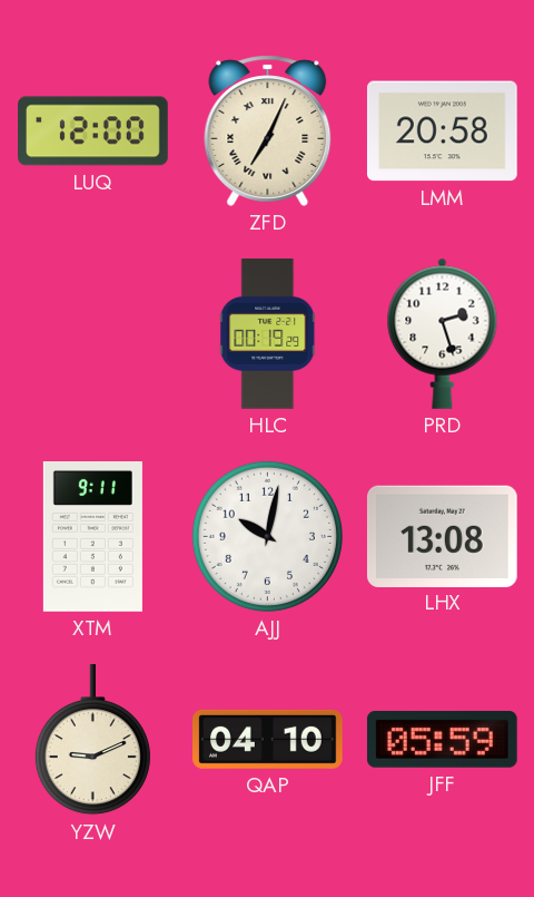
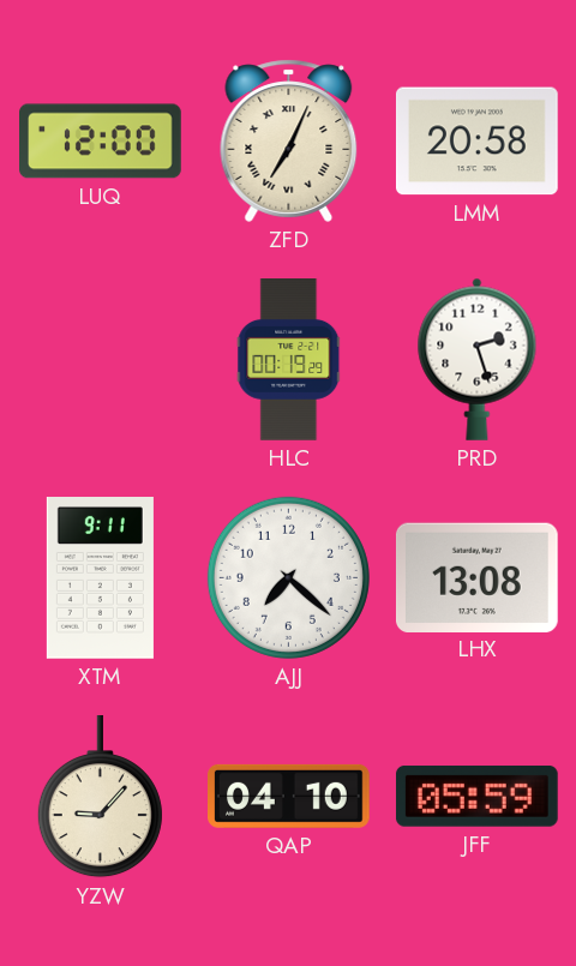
AJJ: 10:02 -> 7:22 (288, 577)
YZW: 9:11 -> 9:07 (100, 798)
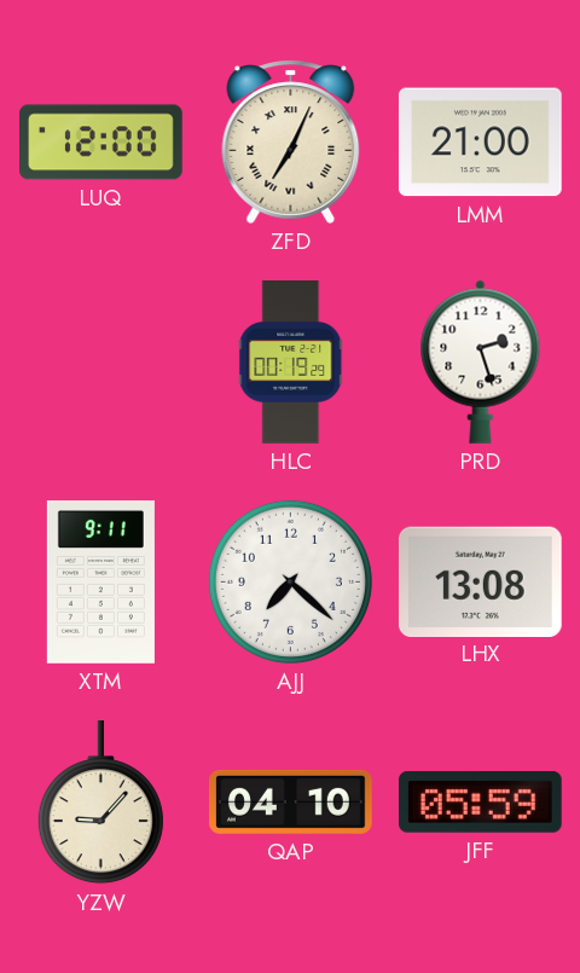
LMM: 20:58 -> 21:00 (480, 143)
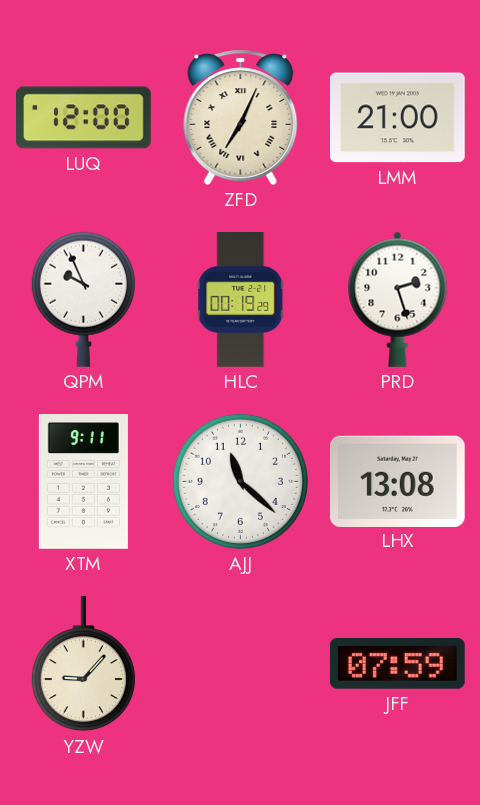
QPM: none -> 9:56 (83, 299)
AJJ: 7:22 -> 11:22 (240, 481)
QAP: 04:10 -> none (291, 801)
JFF: 05:59 -> 07:59 (397, 664)
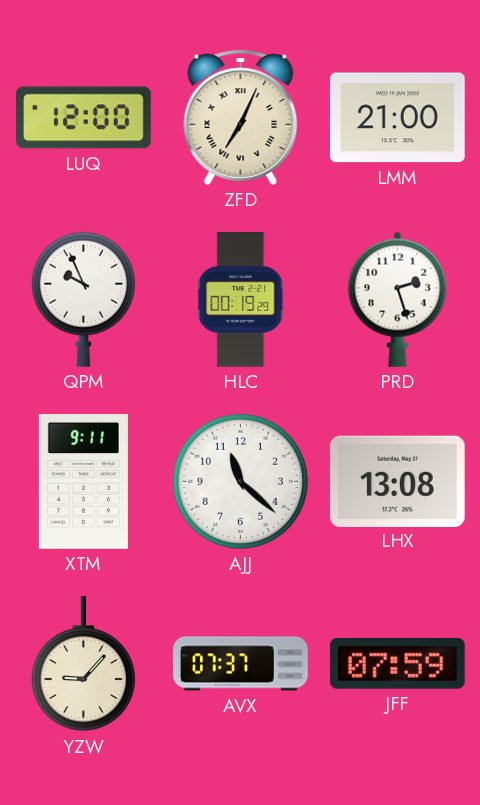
AVX: none -> 07:37 (241, 664)
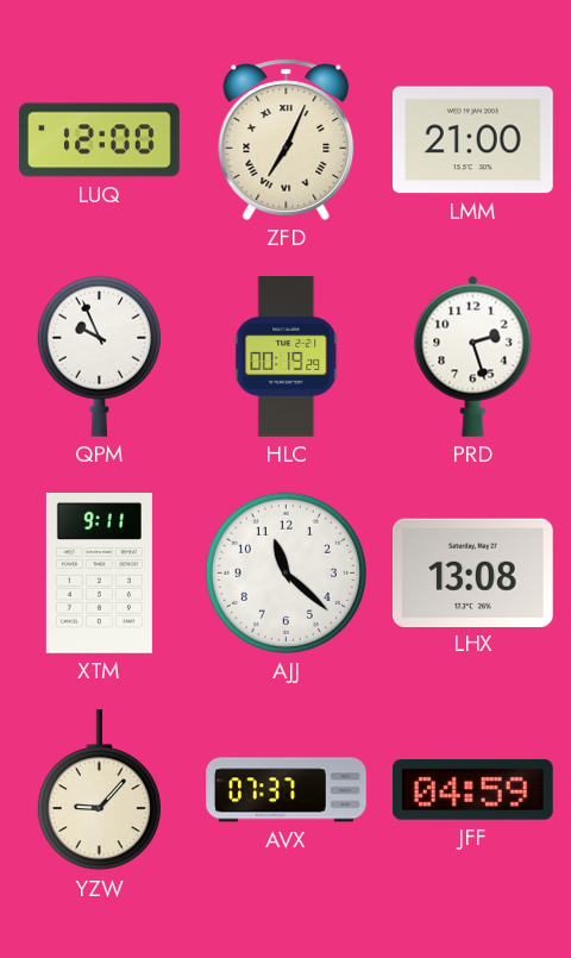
JFF: 07:59 -> 04:59 (472, 790)
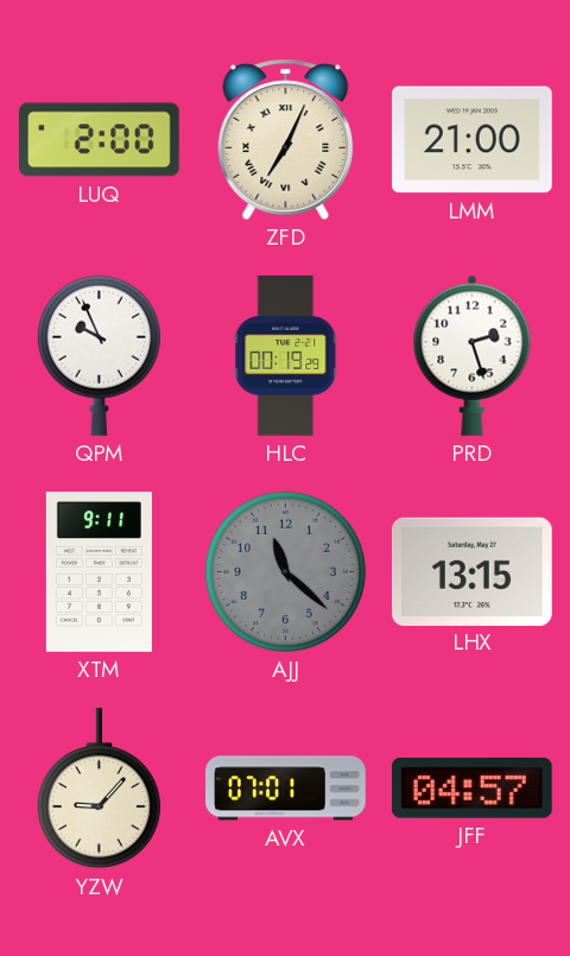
LUQ: 12:00 -> 2:00 (100, 140)
AJJ dial: white -> grey (285, 571)
LHX: 13:08 -> 13:15 (471, 571)
AVX: 07:37 -> 07:01 (286, 789)
JFF: 04:59 -> 04:57 (471, 789)
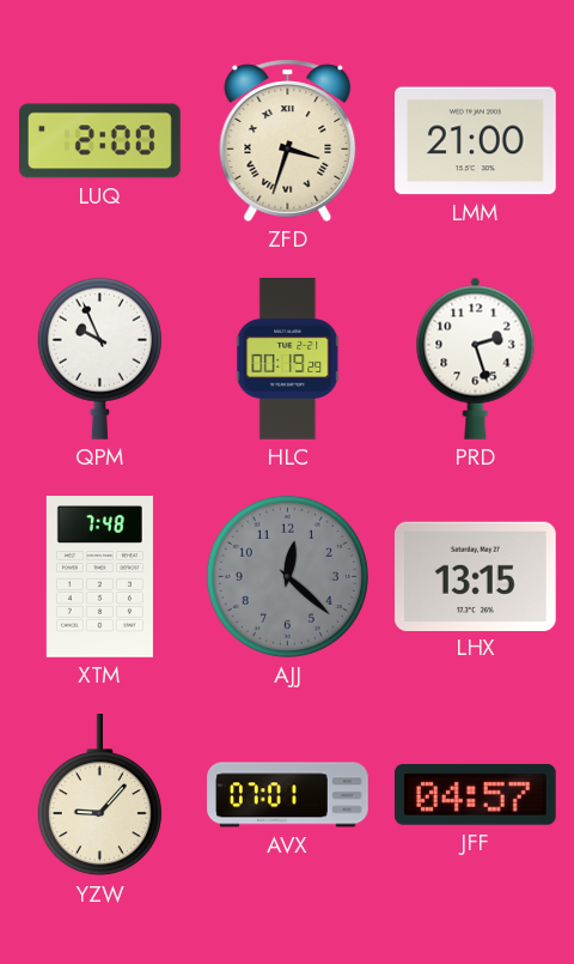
ZFD: 7:04 -> 3:33 (288, 140)
XTM: 9:11 -> 7:48 (99, 577)
AJJ: 11:22 -> 12:22 (287, 576)
